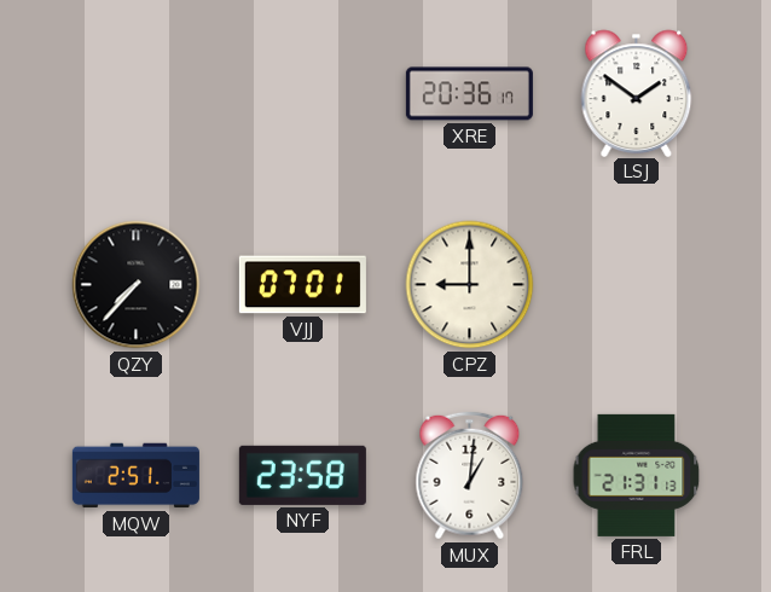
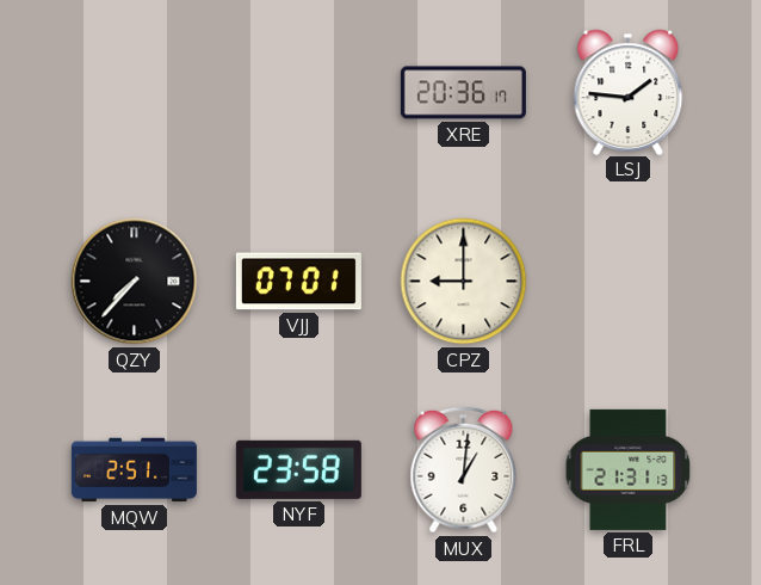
LSJ: 1:51 -> 1:46 (629, 92)
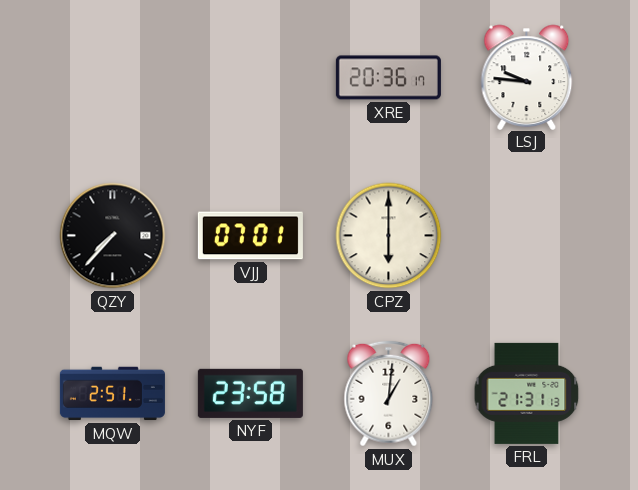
LSJ: 1:46 -> 9:46 (527, 77)
CPZ: 9:00 -> 6:00 (389, 236)
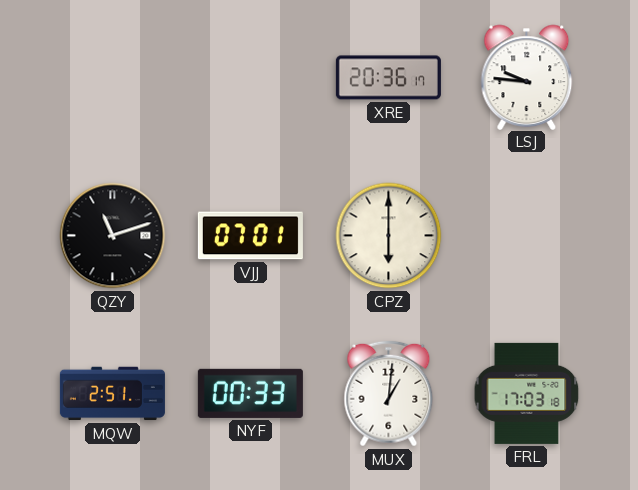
QZY: 7:37 -> 11:12 (113, 236)
NYF: 23:58 -> 00:33 (250, 393)
FRL: 21:31 -> 17:03 (527, 393)
